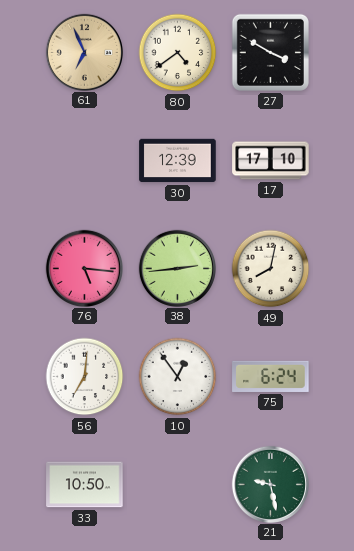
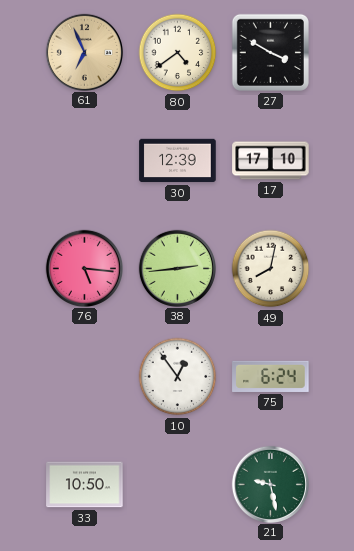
56: 7:01 -> none (85, 377)
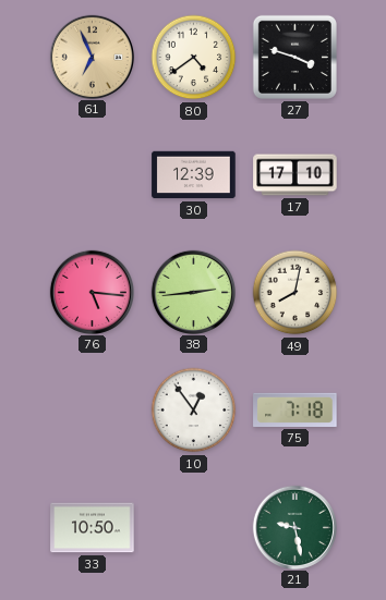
27: 3:50 -> 3:48 (294, 57)
75: 6:24 -> 7:18 (295, 409)
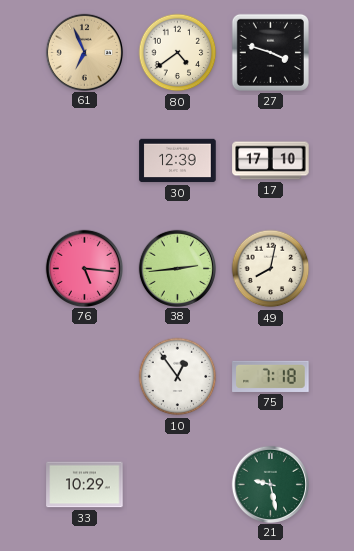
33: 10:50 -> 10:29 (85, 485)
